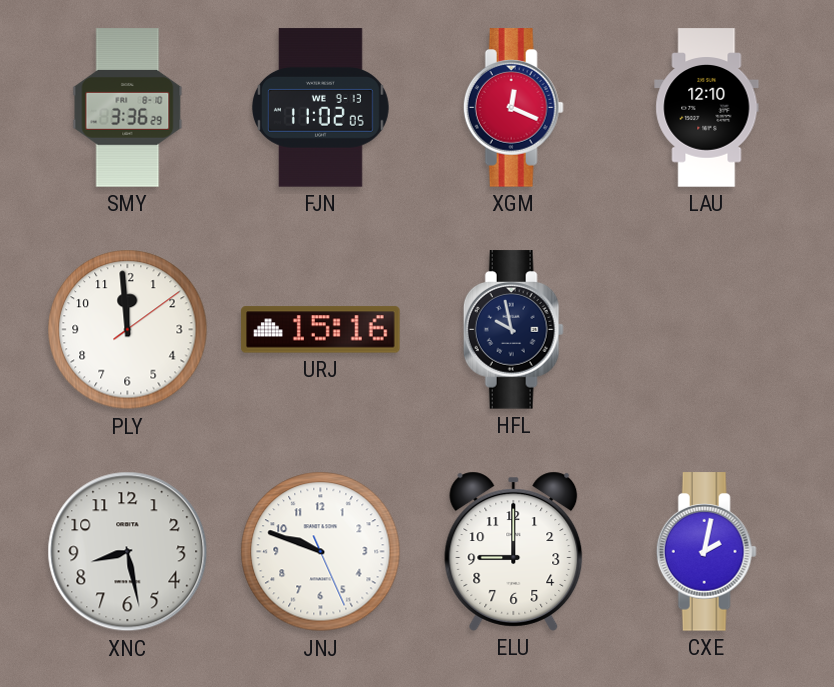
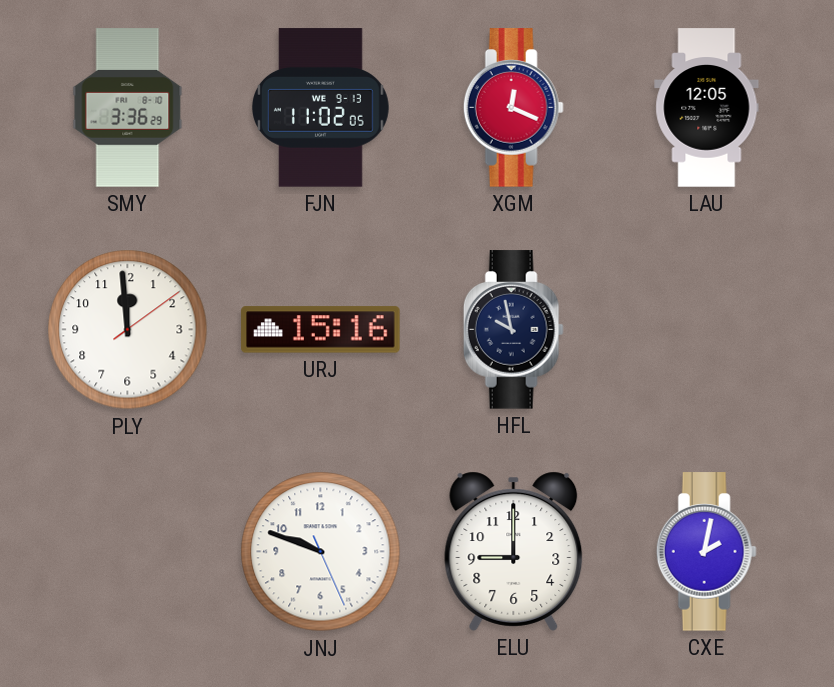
LAU: 12:10 -> 12:05 (707, 108)
XNC: 8:28 -> none (128, 552)
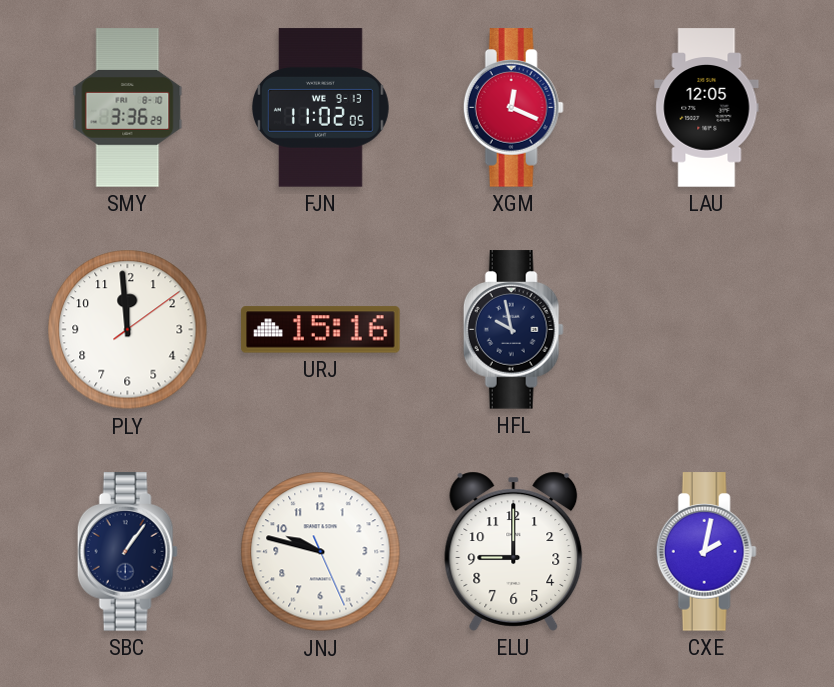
SBC: none -> 1:06 (127, 552)
JNJ: 9:48 -> 9:47 (321, 552)
